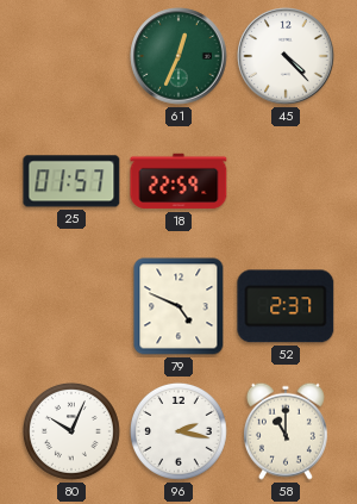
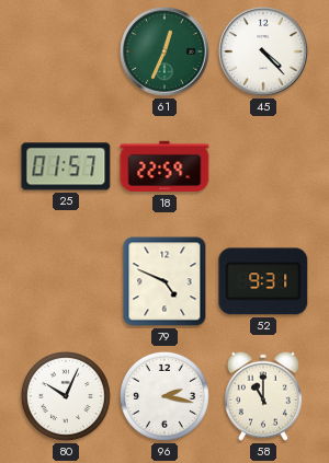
52: 2:37 -> 9:31 (263, 281)
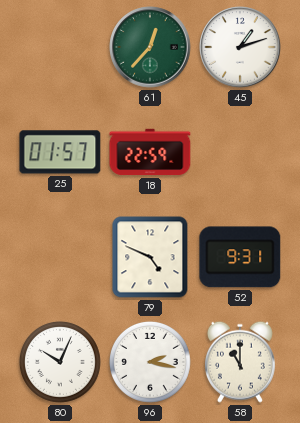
61: 12:34 -> 12:37 (150, 47)
45: 4:23 -> 1:12 (240, 47)
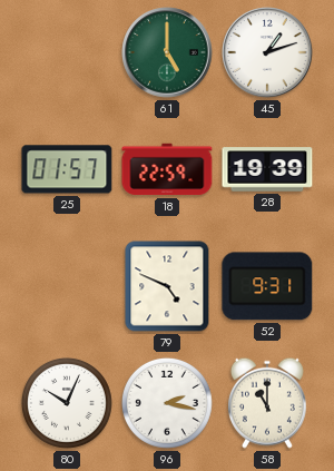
61: 12:37 -> 5:00 (167, 52)
28: none -> 19:39 (267, 169)
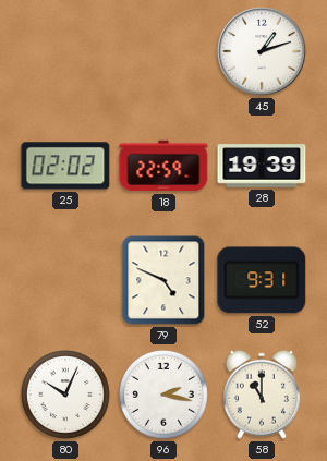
61: 5:00 -> none (167, 52)
25: 01:57 -> 02:02 (65, 166)
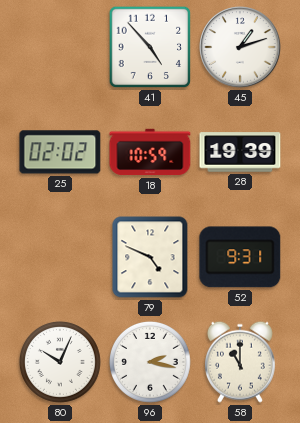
41: none -> 4:53 (150, 47)
18: 22:59 -> 10:59 (150, 152)
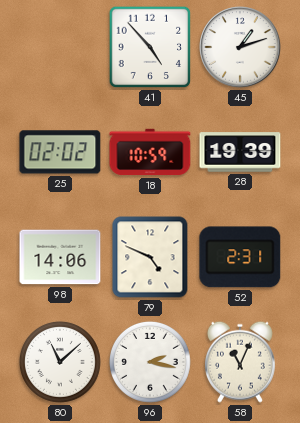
98: none -> 14:06 (60, 257)
52: 9:31 -> 2:31 (240, 257)
80: 10:04 -> 11:08 (60, 362)
58: 11:00 -> 11:04 (240, 362)
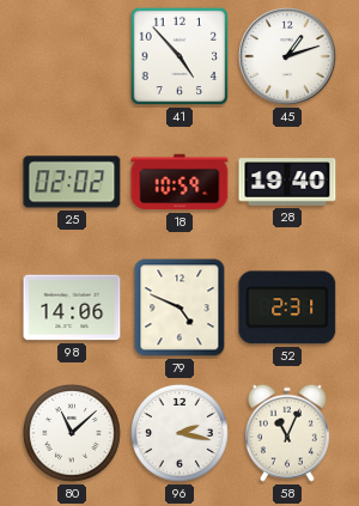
28: 19:39 -> 19:40 (287, 182)
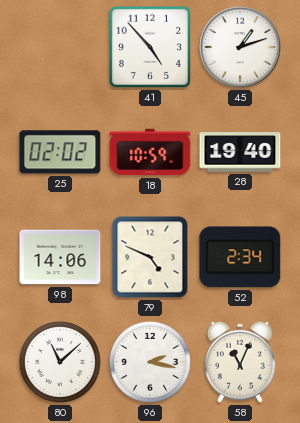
52: 2:31 -> 2:34 (240, 257)
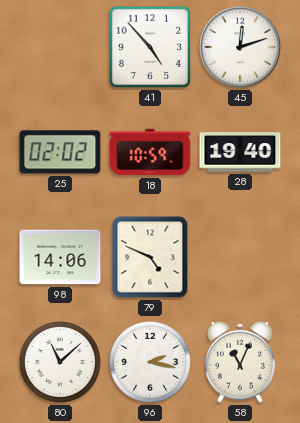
45: 1:12 -> 12:12 (240, 47)
52: 2:34 -> none (240, 257)
